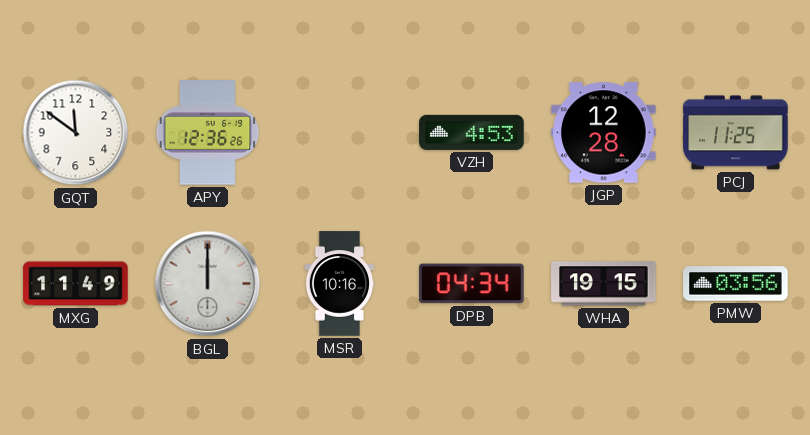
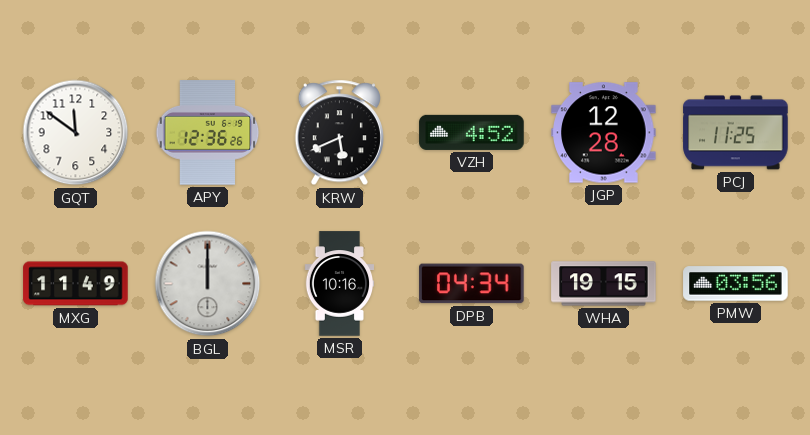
KRW: none -> 5:41 (339, 133)
VZH: 4:53 -> 4:52 (472, 132)
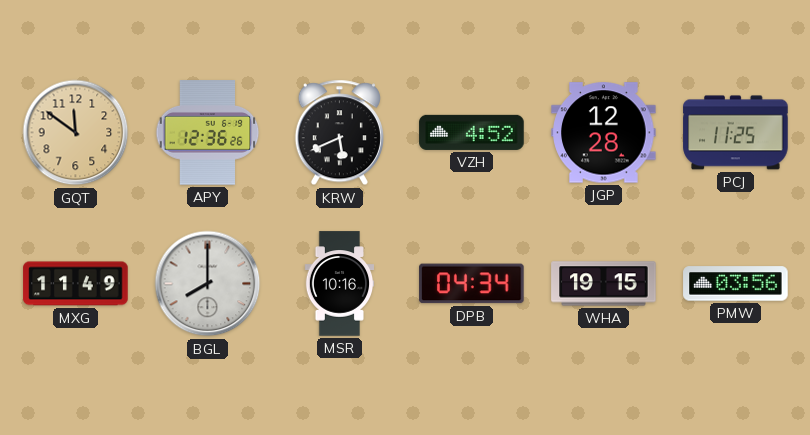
GQT dial: white -> champagne (76, 133)
BGL: 12:00 -> 8:00 (208, 284)
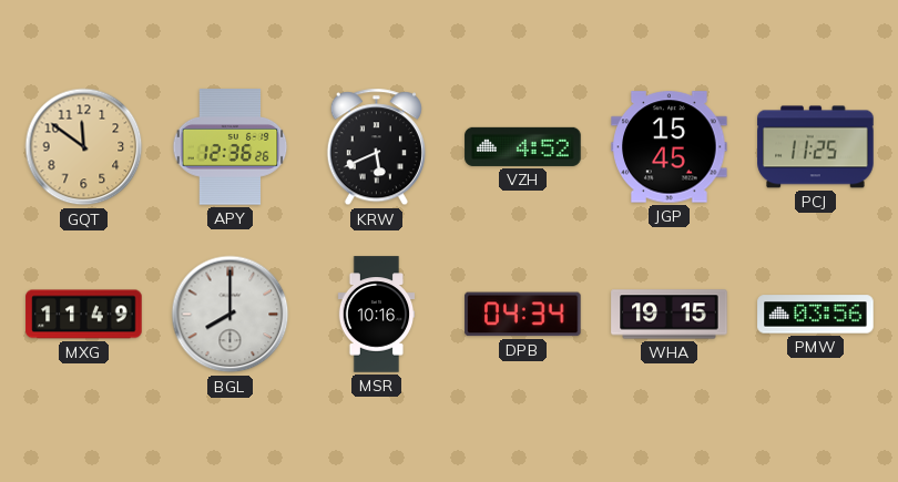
JGP: 12:28 -> 15:45 (670, 147)
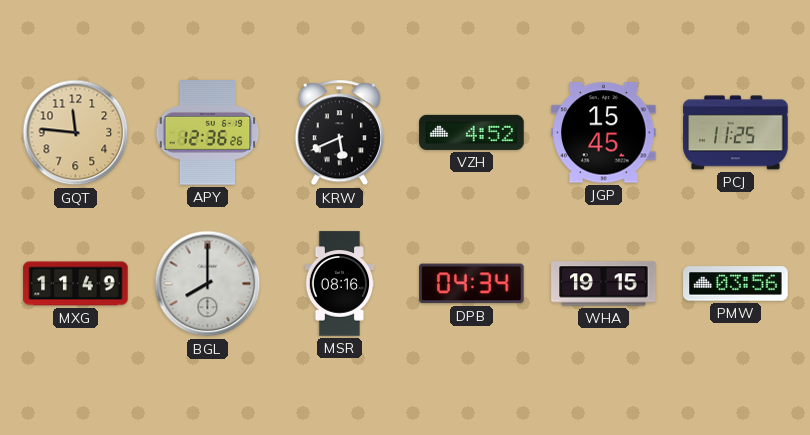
GQT: 11:51 -> 11:46 (76, 133)
MSR: 10:16 -> 08:16 (340, 284)
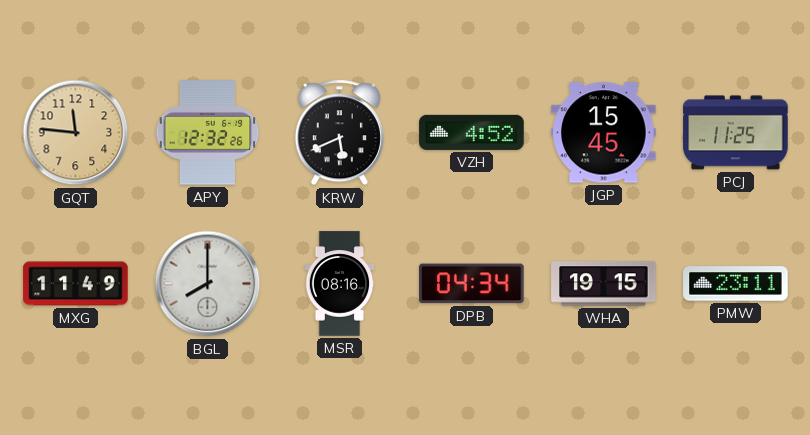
APY: 12:36 -> 12:32 (208, 133)
PMW: 03:56 -> 23:11 (736, 284)
